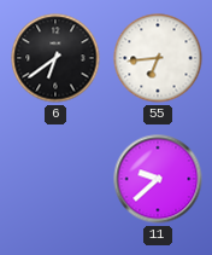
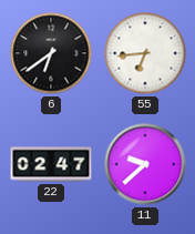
22: none -> 02:47 (51, 164)
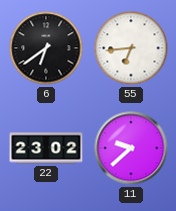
22: 02:47 -> 23:02 (46, 148)
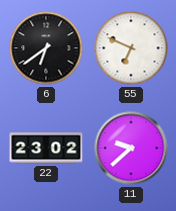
55: 6:44 -> 6:49 (131, 48)
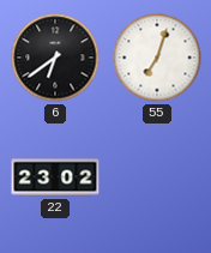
55: 6:49 -> 7:03 (157, 58)
11: 9:38 -> none (131, 148)
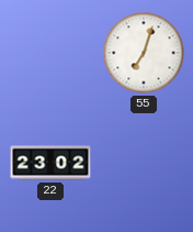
6: 6:39 -> none (55, 58)
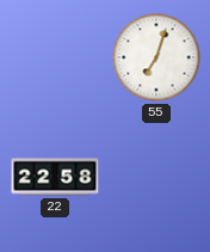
22: 23:02 -> 22:58 (55, 177)
